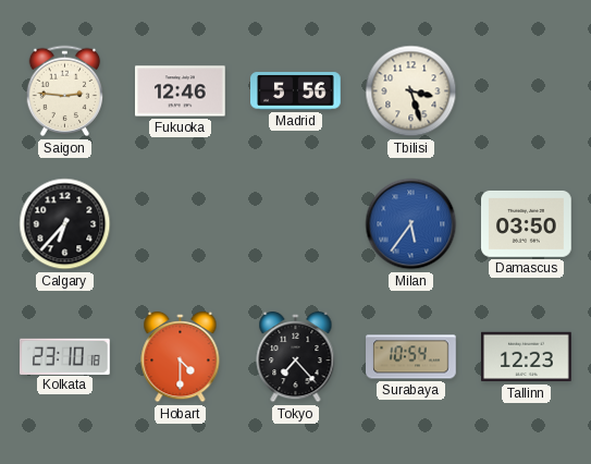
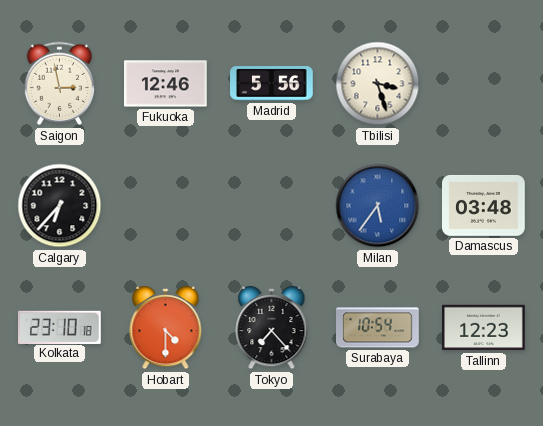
Saigon: 2:46 -> 2:58 (60, 84)
Damascus: 03:50 -> 03:48 (484, 206)
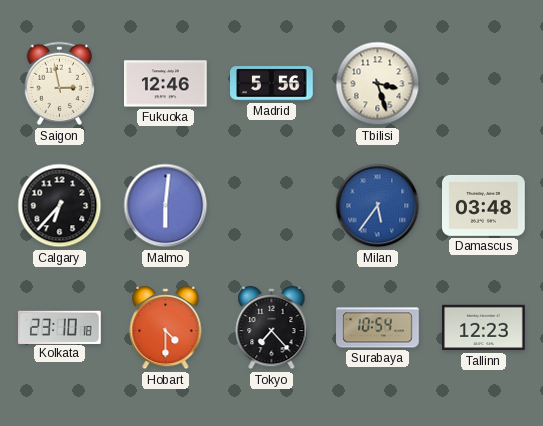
Malmo: none -> 6:01 (166, 206)
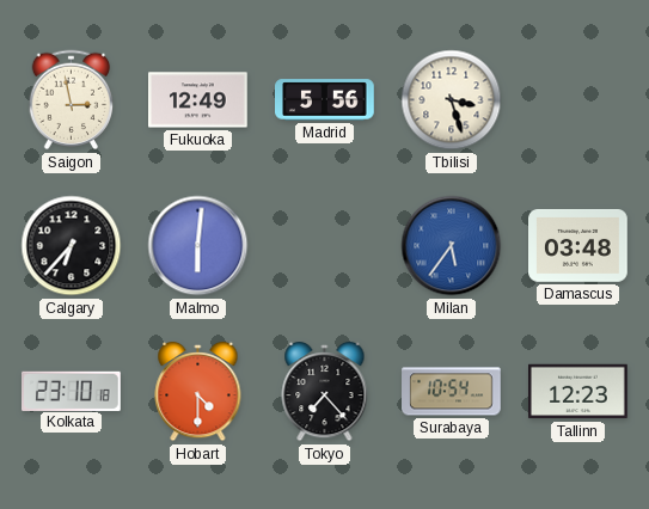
Fukuoka: 12:46 -> 12:49 (198, 100)
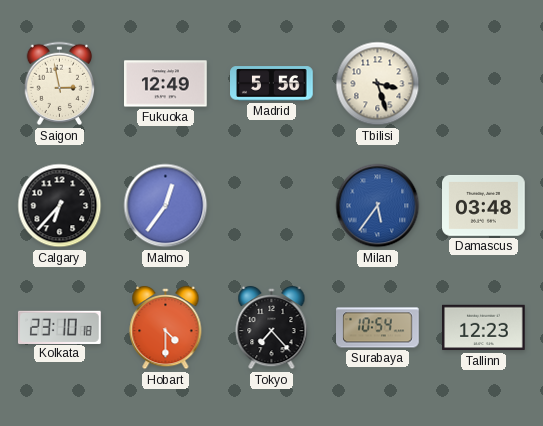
Malmo: 6:01 -> 12:36 (166, 206)
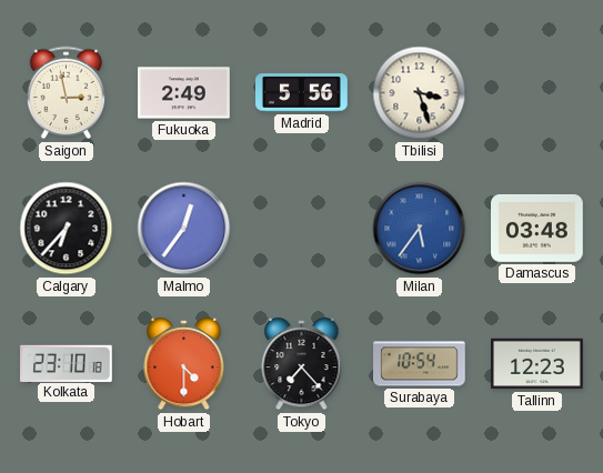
Fukuoka: 12:49 -> 2:49 (184, 93)
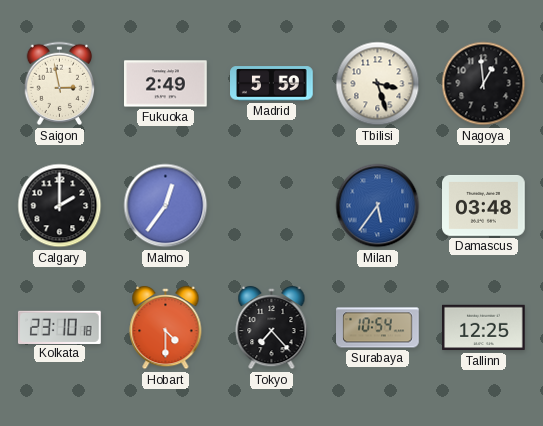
Madrid: 5:56 -> 5:59 (272, 84)
Nagoya: none -> 12:59 (484, 84)
Calgary: 6:37 -> 2:00 (60, 206)
Tallinn: 12:23 -> 12:25 (484, 328)
